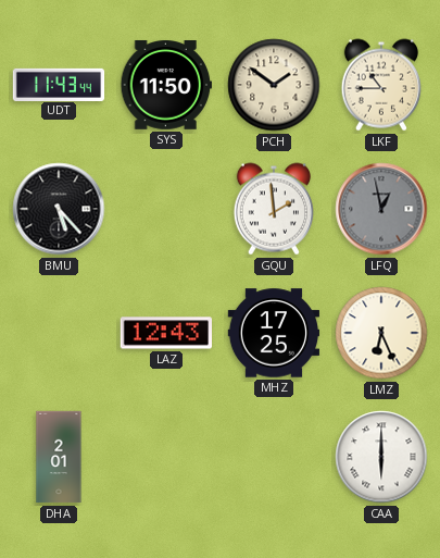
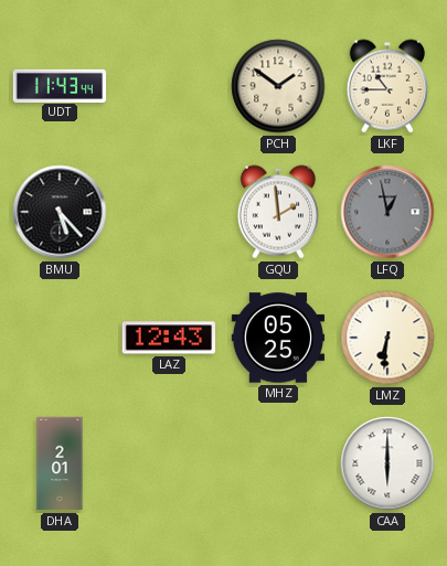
SYS: 11:50 -> none (165, 86)
MHZ: 17:25 -> 05:25 (278, 338)
LMZ: 6:26 -> 6:31 (387, 338)
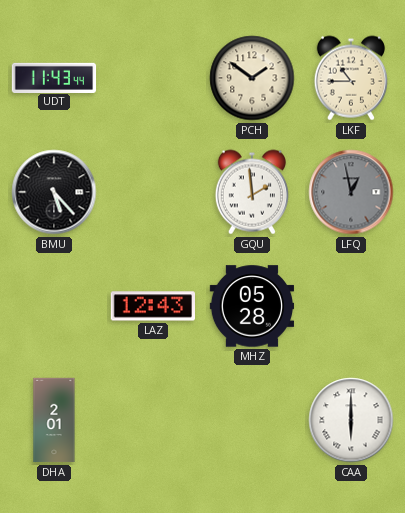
MHZ: 05:25 -> 05:28 (252, 306)
LMZ: 6:31 -> none (387, 338)
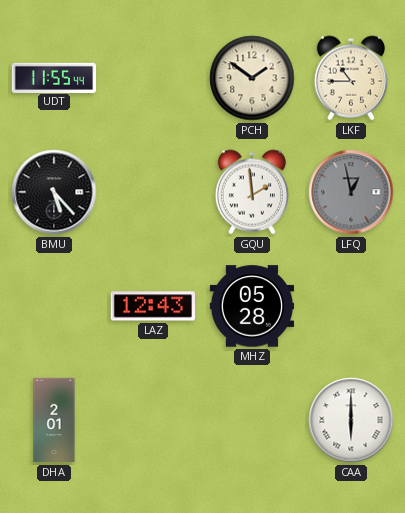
UDT: 11:43 -> 11:55 (54, 77)
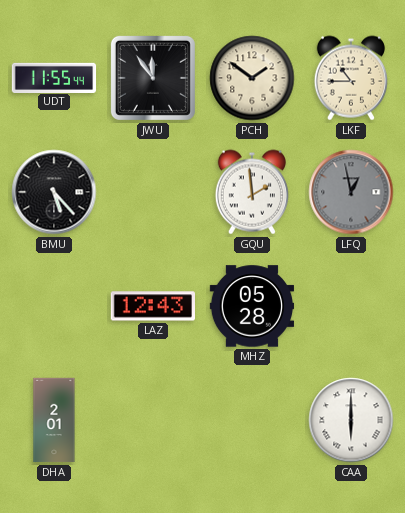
JWU: none -> 11:54 (153, 78)
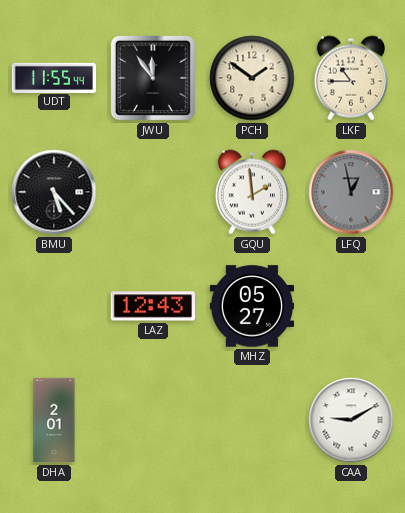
MHZ: 05:28 -> 05:27 (252, 306)
CAA: 6:00 -> 9:10 (351, 420)
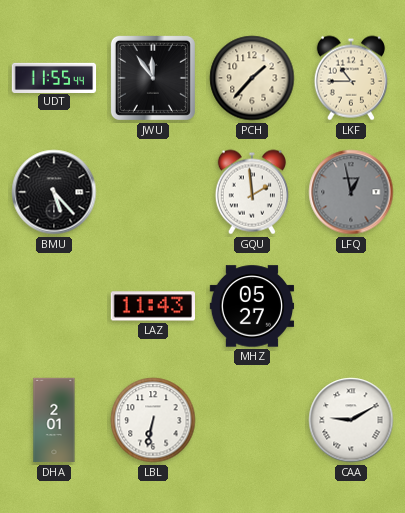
PCH: 1:51 -> 1:37 (252, 78)
LAZ: 12:43 -> 11:43 (152, 306)
LBL: none -> 6:32 (153, 420)
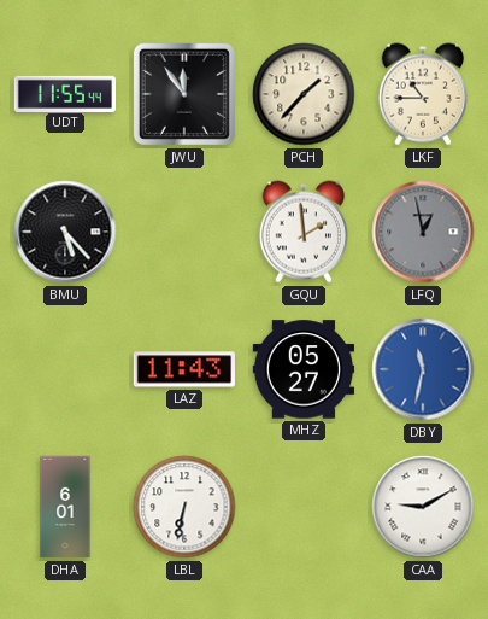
DBY: none -> 11:32 (423, 369)
DHA: 2:01 -> 6:01 (65, 507)
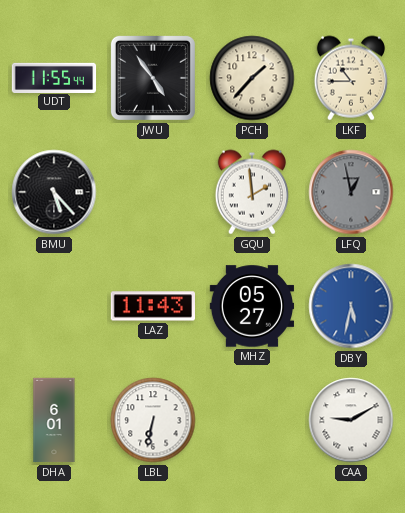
JWU: 11:54 -> 4:54 (153, 78)
DBY: 11:32 -> 5:32 (351, 306)
